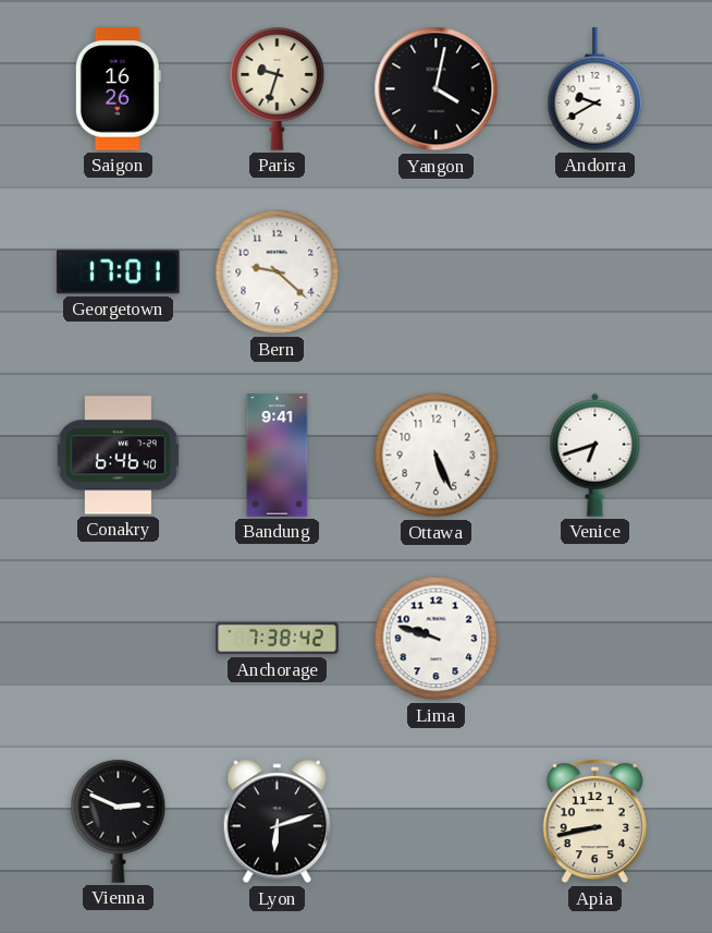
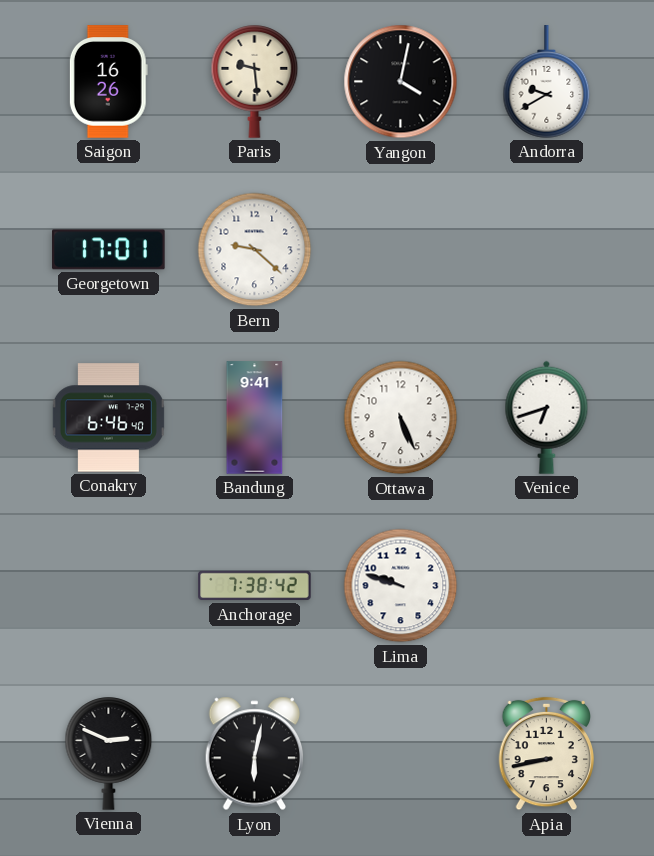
Paris: 9:33 -> 9:29 (255, 82)
Lyon: 6:12 -> 6:02 (255, 754)
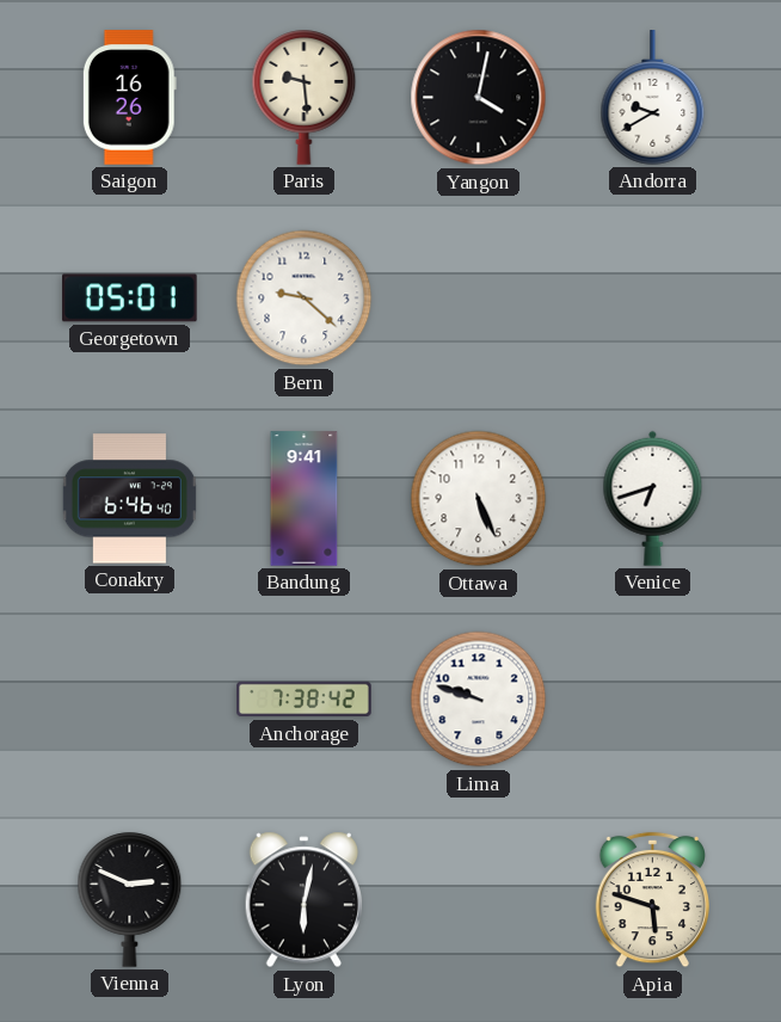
Georgetown: 17:01 -> 05:01 (130, 298)
Apia: 8:43 -> 5:48 (652, 900)
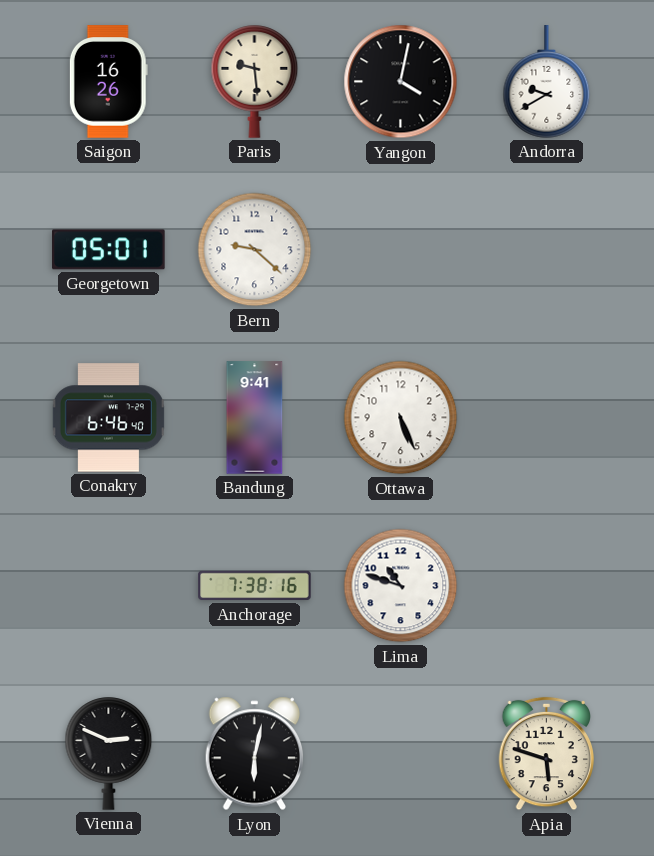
Venice: 6:42 -> none (653, 498)
Anchorage: 7:38:42 -> 7:38:16 (255, 586)
Lima: 9:48 -> 10:48 (401, 586)
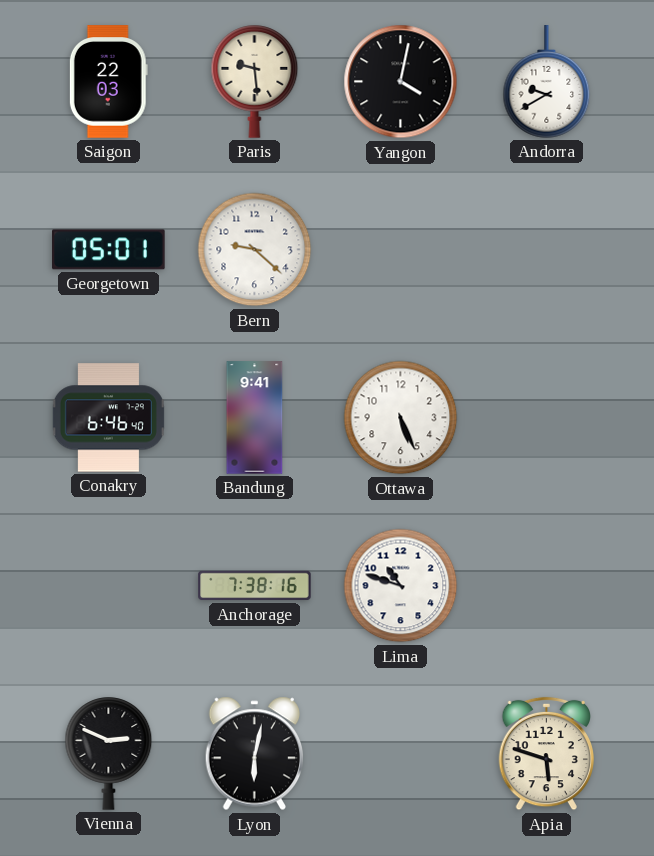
Saigon: 16:26 -> 22:03 (108, 82)
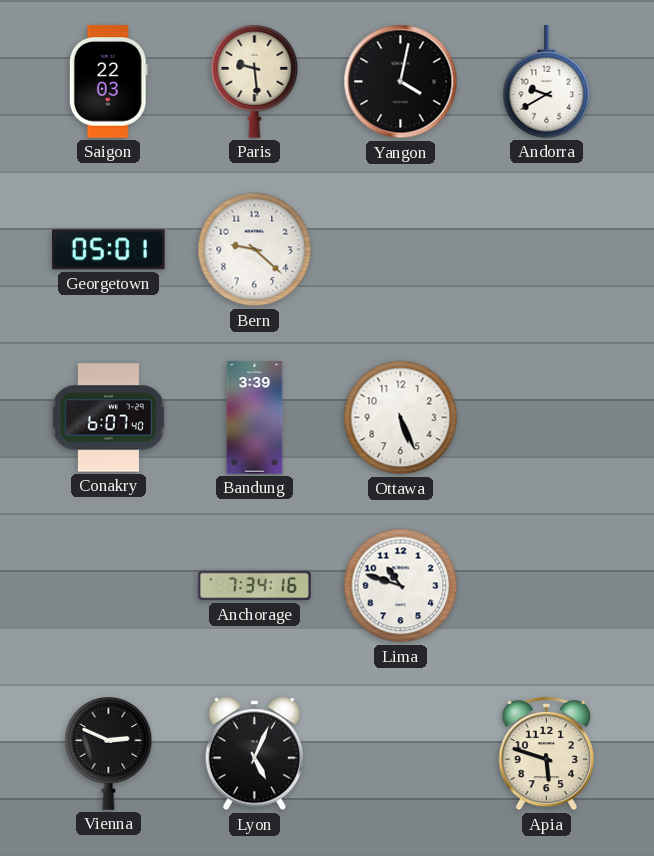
Conakry: 6:46 -> 6:07 (108, 418)
Bandung: 9:41 -> 3:39 (255, 418)
Anchorage: 7:38 -> 7:34 (255, 586)
Lyon: 6:02 -> 5:04 (255, 754)
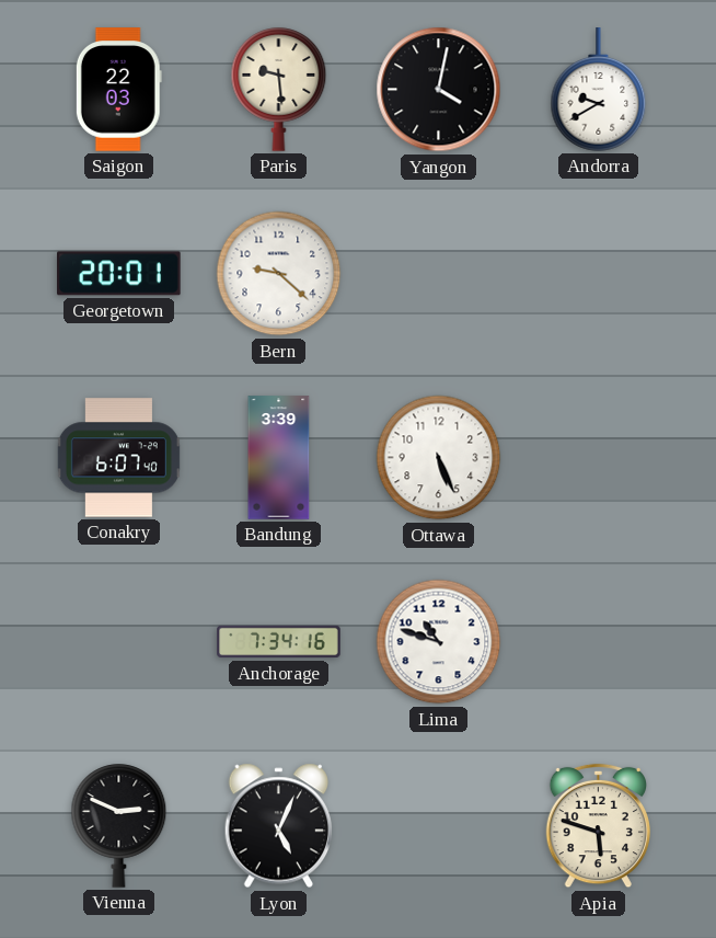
Georgetown: 05:01 -> 20:01 (119, 274)
